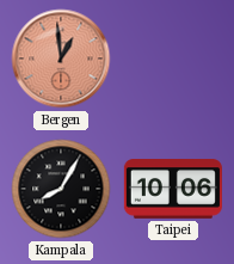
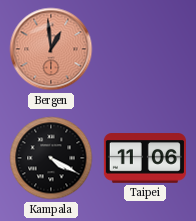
Kampala: 8:05 -> 4:20 (51, 158)
Taipei: 10:06 -> 11:06 (145, 158)
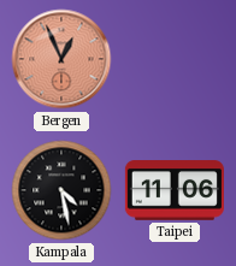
Bergen: 12:59 -> 12:56 (61, 59)
Kampala: 4:20 -> 4:28 (61, 190)
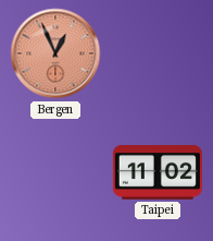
Kampala: 4:28 -> none (61, 190)
Taipei: 11:06 -> 11:02 (158, 172)
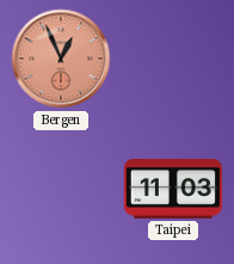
Taipei: 11:02 -> 11:03 (173, 189)
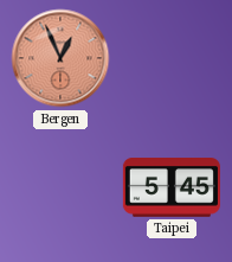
Taipei: 11:03 -> 5:45 (172, 187)
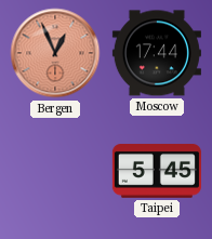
Moscow: none -> 17:44 (157, 53)
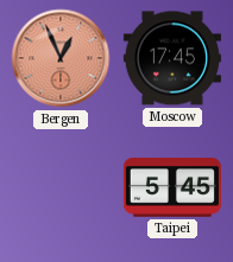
Moscow: 17:44 -> 17:45 (172, 58)
